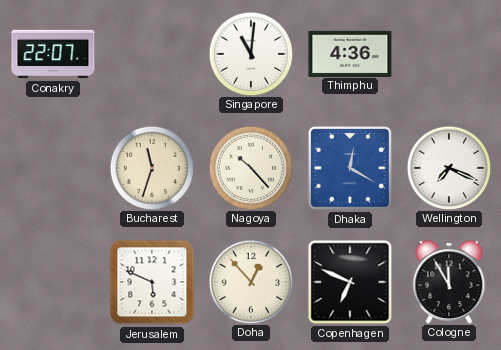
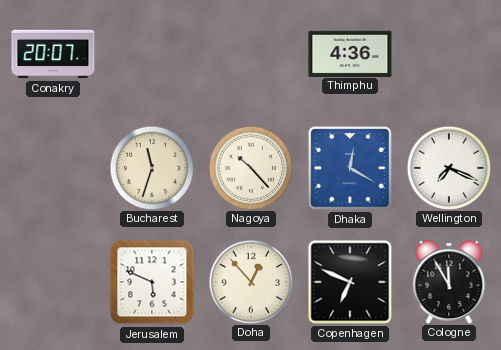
Conakry: 22:07 -> 20:07 (53, 54)
Singapore: 11:01 -> none (250, 53)
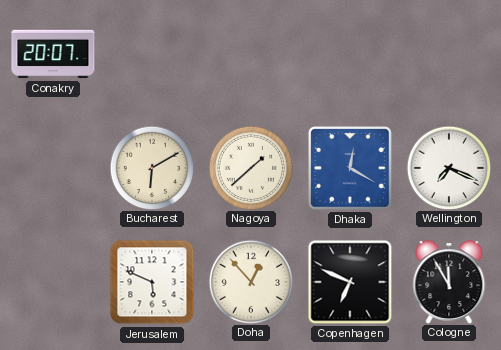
Thimphu: 4:36 -> none (350, 53)
Bucharest: 11:33 -> 6:10 (151, 167)
Nagoya: 10:23 -> 1:38 (250, 167)
